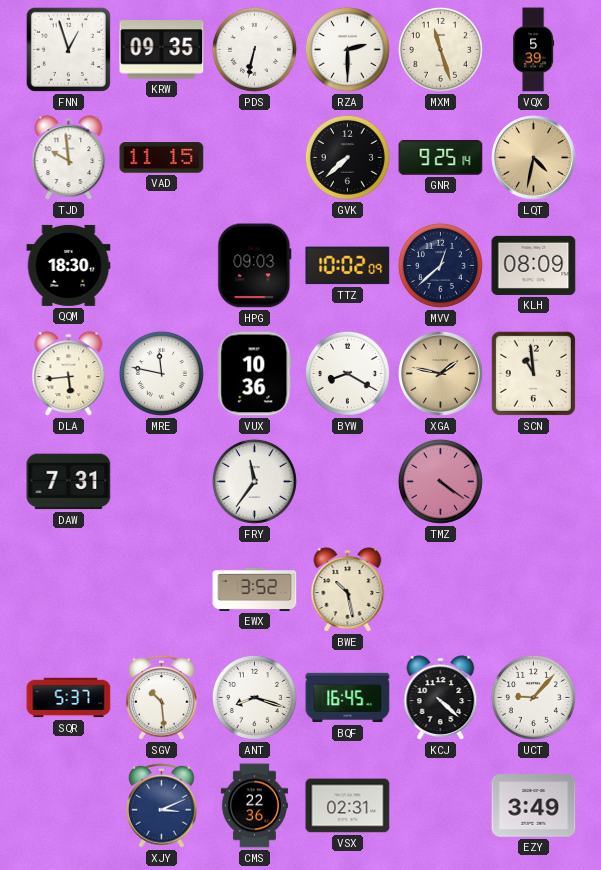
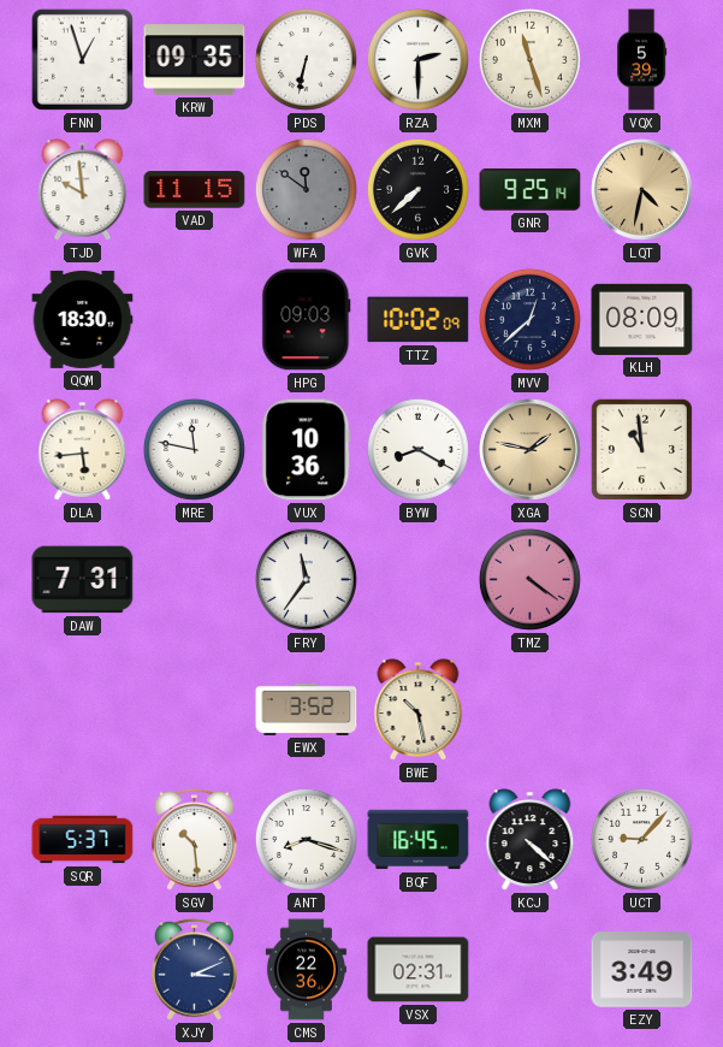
WFA: none -> 11:51 (306, 189)
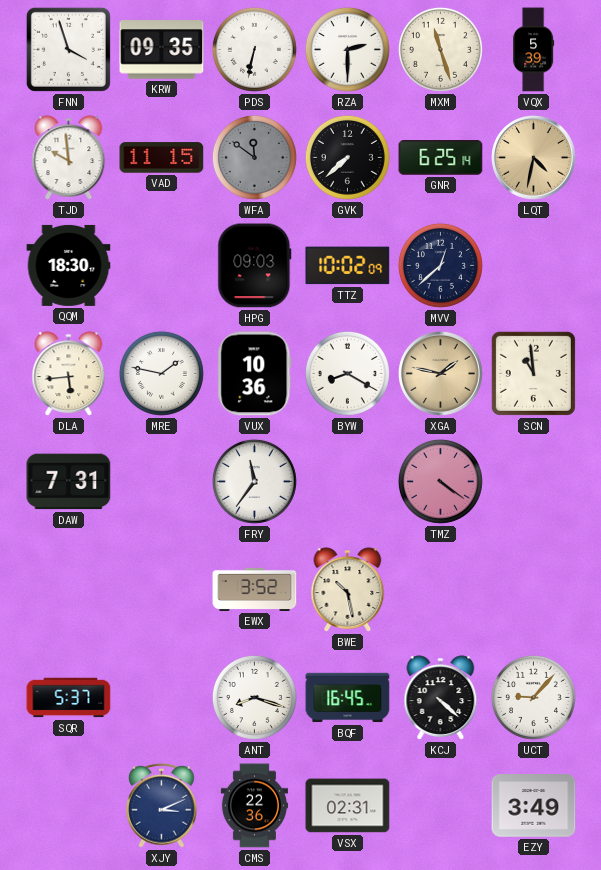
FNN: 12:57 -> 3:57 (68, 49)
GNR: 9:25 -> 6:25 (441, 158)
KLH: 08:09 -> none (642, 319)
MRE: 11:47 -> 1:47 (161, 373)
SGV: 10:29 -> none (195, 839)
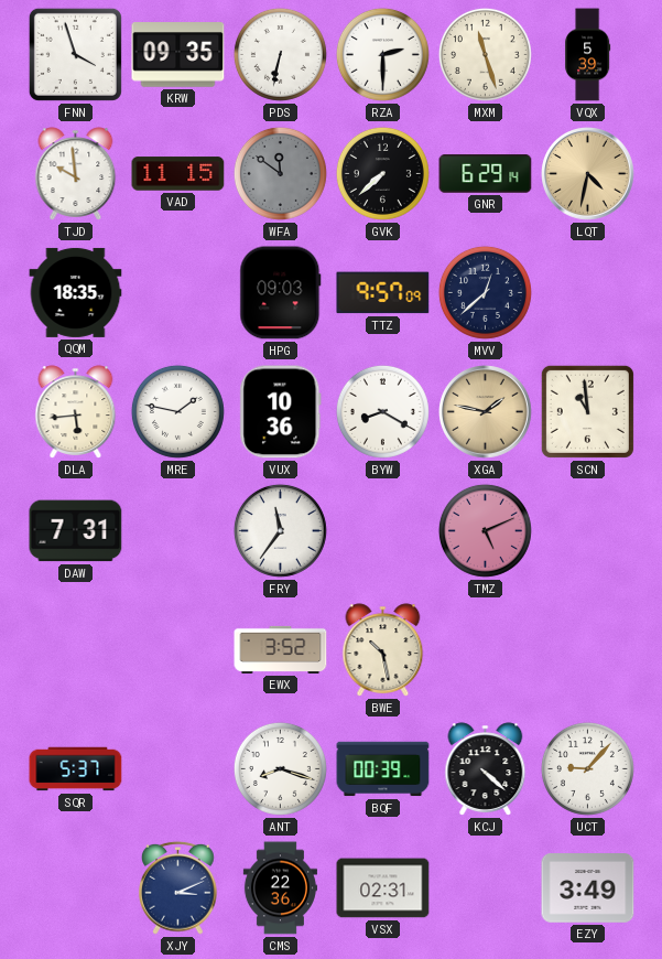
GNR: 6:25 -> 6:29 (486, 174)
QQM: 18:30 -> 18:35 (76, 292)
TTZ: 10:02 -> 9:57 (383, 293)
TMZ: 4:21 -> 5:11 (485, 530)
BQF: 16:45 -> 00:39 (383, 769)
